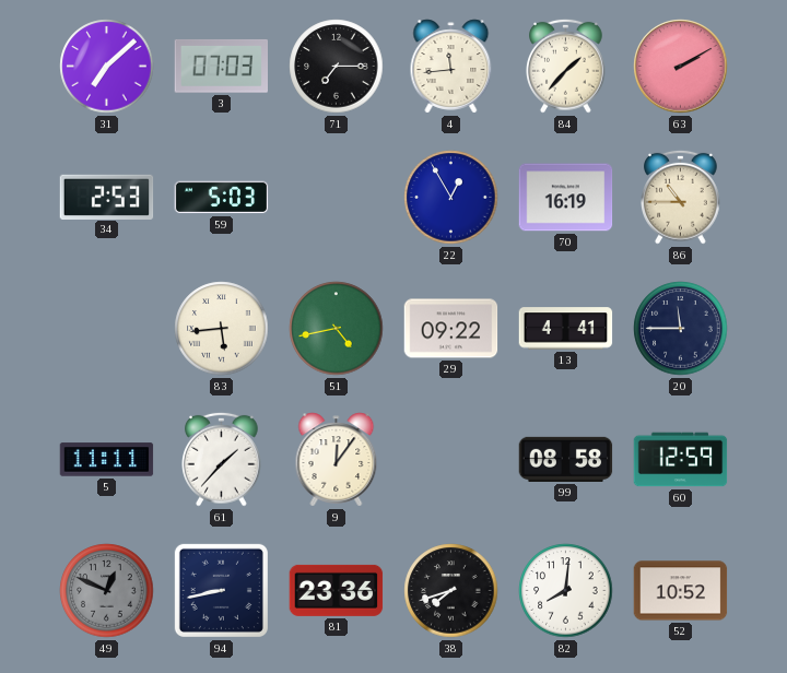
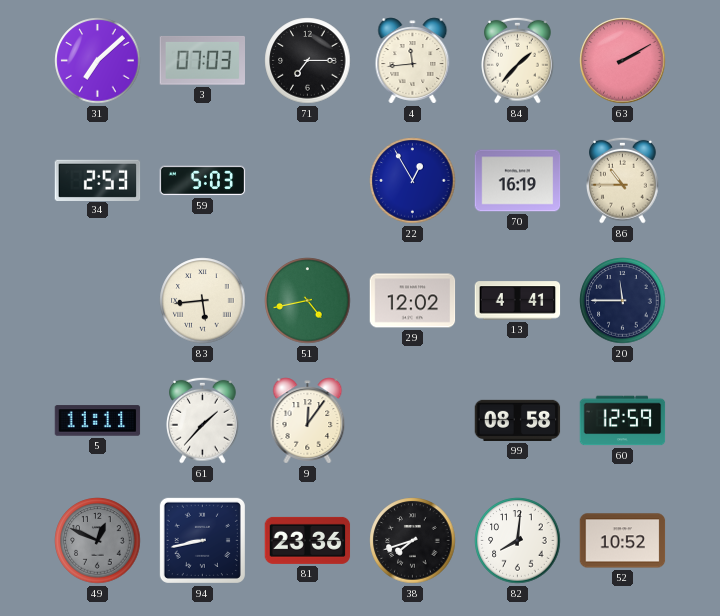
29: 09:22 -> 12:02 (413, 301)
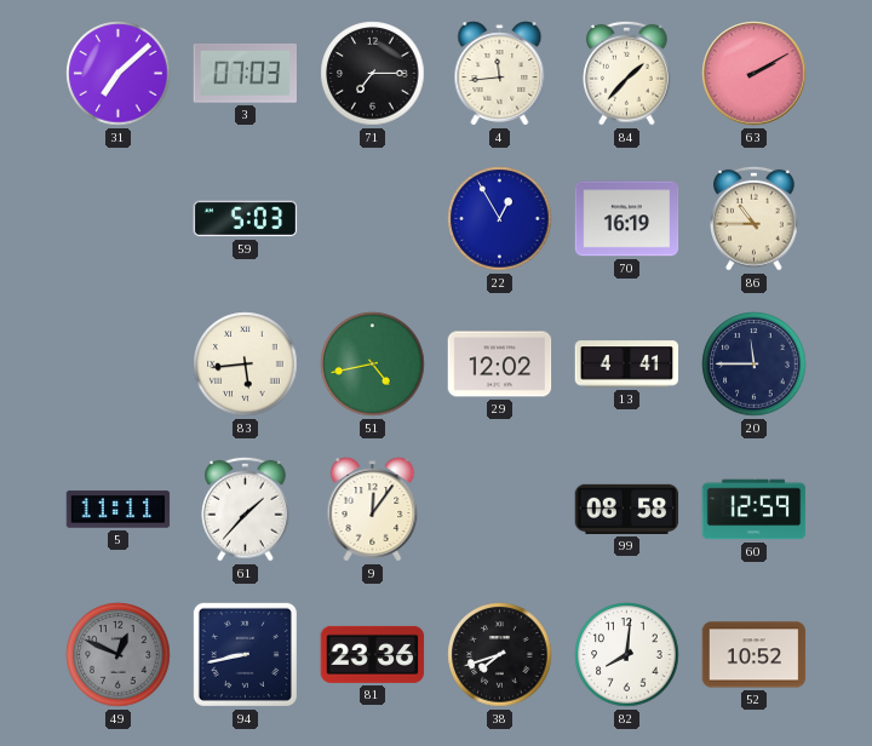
34: 2:53 -> none (98, 180)
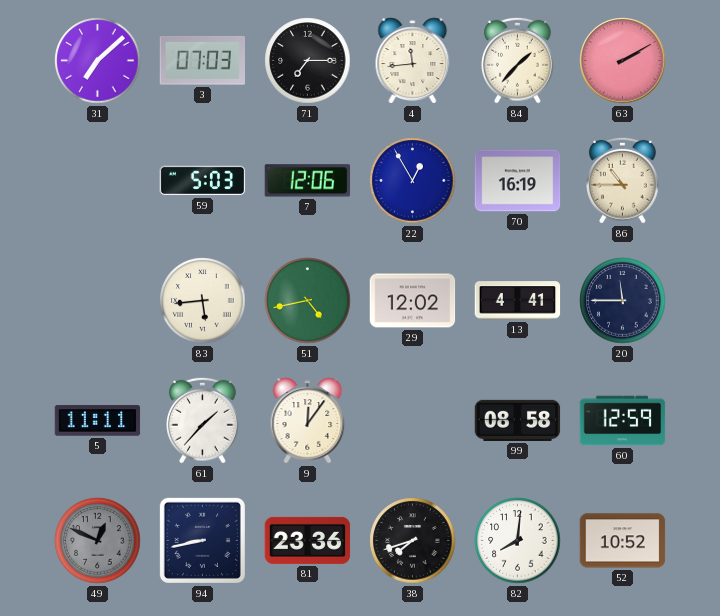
7: none -> 12:06 (308, 181)
